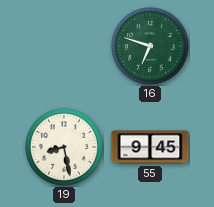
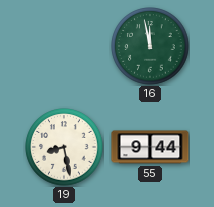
16: 6:48 -> 11:58 (150, 46)
55: 9:45 -> 9:44 (150, 147)
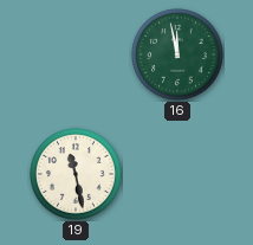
19: 8:28 -> 11:28 (76, 174)
55: 9:44 -> none (150, 147)
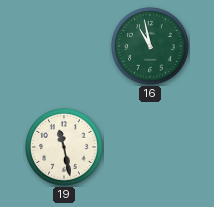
16: 11:58 -> 10:58 (150, 46)
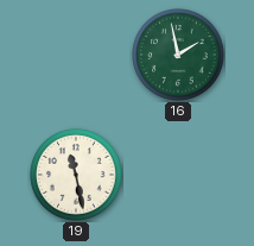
16: 10:58 -> 1:58 (178, 55)
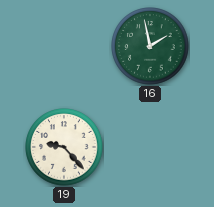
19: 11:28 -> 9:23 (64, 147)
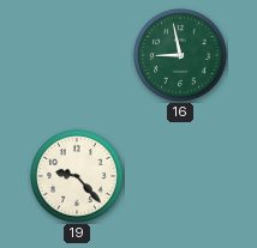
16: 1:58 -> 8:58 (180, 55)
